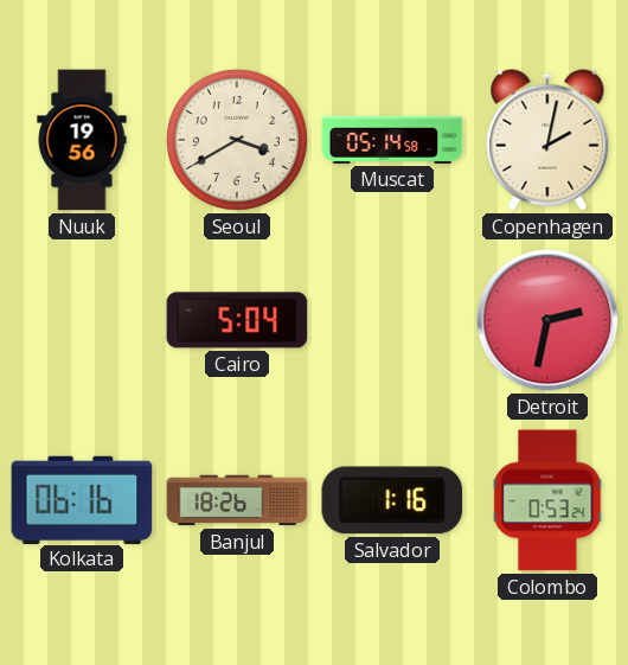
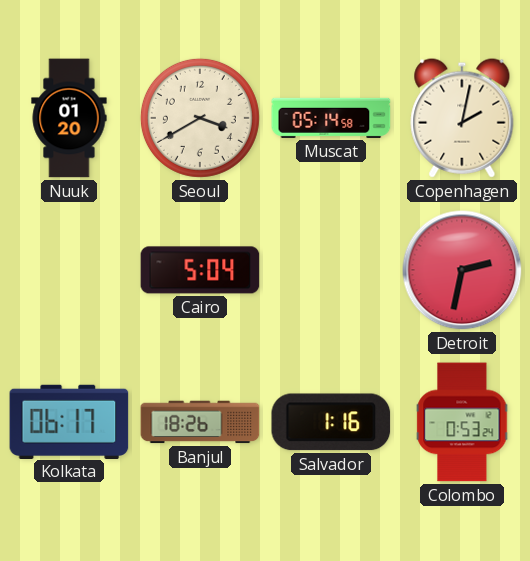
Nuuk: 19:56 -> 01:20 (69, 118)
Kolkata: 06:16 -> 06:17 (69, 421)
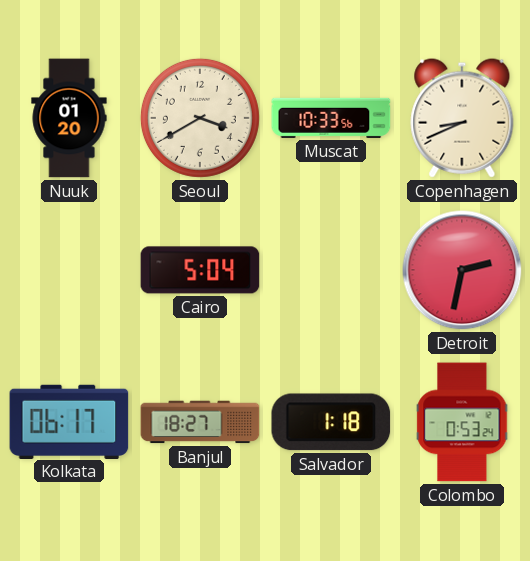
Muscat: 05:14 -> 10:33 (331, 118)
Copenhagen: 2:02 -> 8:41 (462, 118)
Banjul: 18:26 -> 18:27 (200, 422)
Salvador: 1:16 -> 1:18 (331, 422)
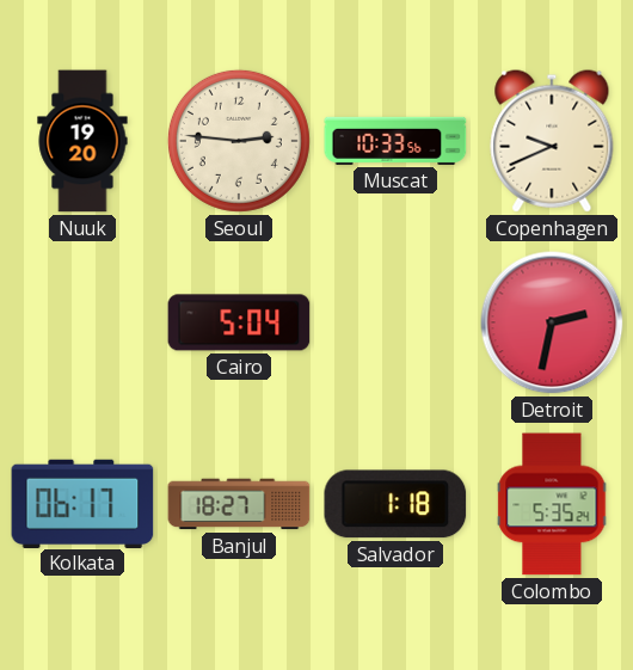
Nuuk: 01:20 -> 19:20 (82, 141)
Seoul: 3:40 -> 2:46 (239, 141)
Copenhagen: 8:41 -> 9:41 (552, 141)
Colombo: 0:53 -> 5:35 (552, 504)
